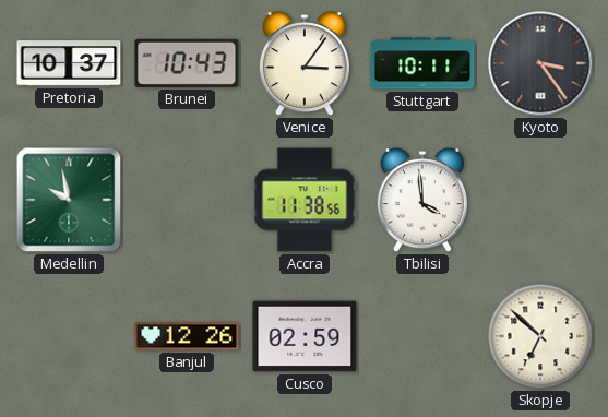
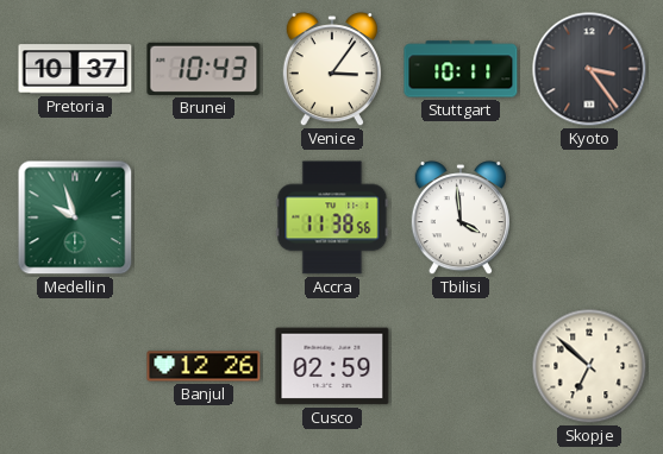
Medellin: 9:58 -> 9:57 (75, 217)
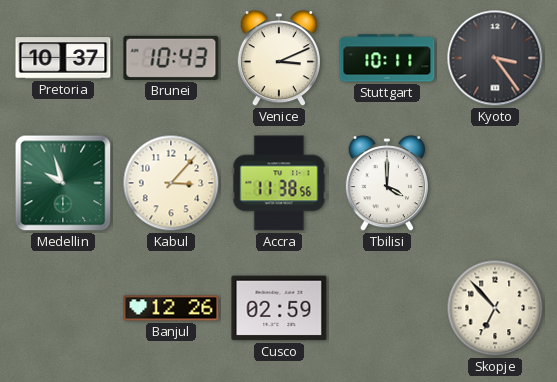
Venice: 3:06 -> 3:11 (279, 59)
Kabul: none -> 3:07 (171, 183)
Tbilisi: 3:59 -> 4:00 (387, 184)
Skopje: 6:52 -> 6:53 (495, 308)
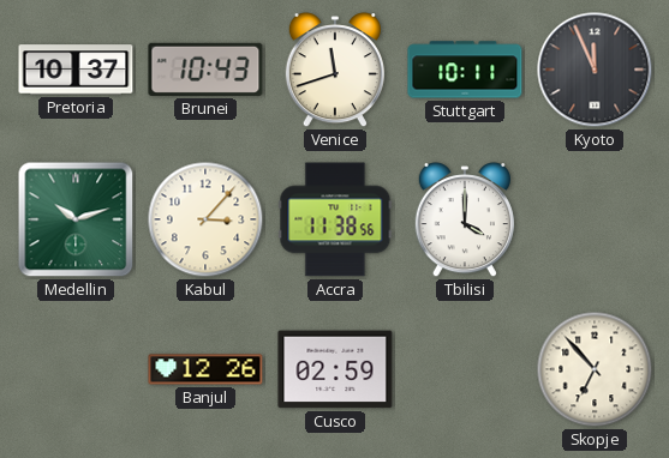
Venice: 3:11 -> 11:42 (335, 71)
Kyoto: 3:24 -> 11:56 (595, 70)
Medellin: 9:57 -> 10:12 (76, 219)
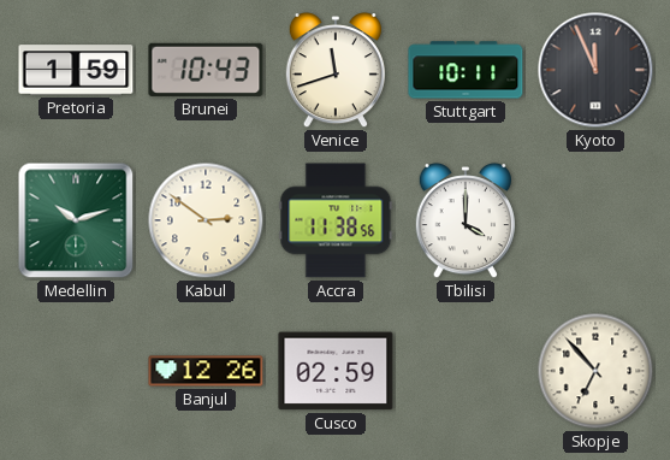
Pretoria: 10:37 -> 1:59 (76, 70)
Kabul: 3:07 -> 2:51 (206, 220)
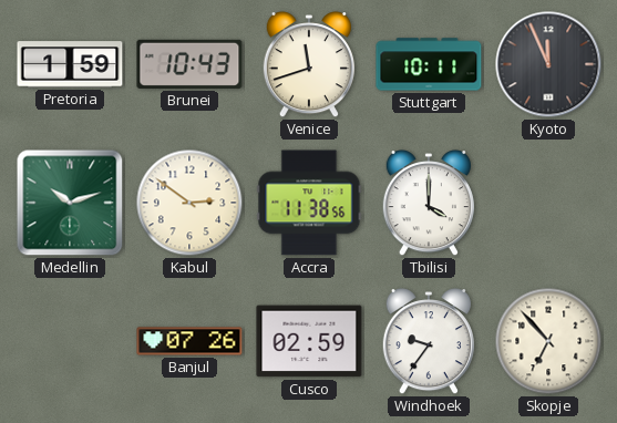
Banjul: 12:26 -> 07:26 (189, 341)
Windhoek: none -> 9:36 (429, 342)
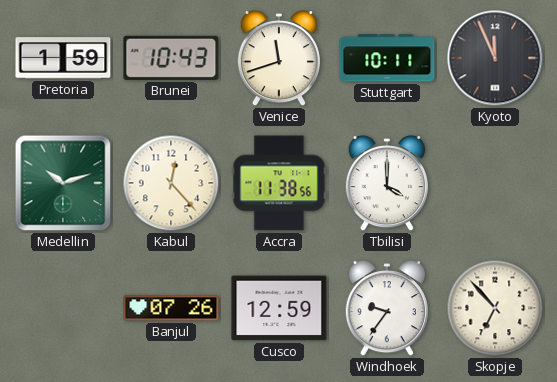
Kabul: 2:51 -> 12:23 (171, 183)
Cusco: 02:59 -> 12:59 (279, 308)
